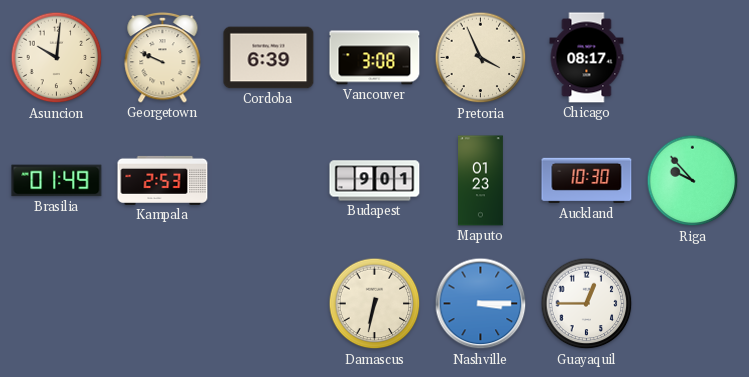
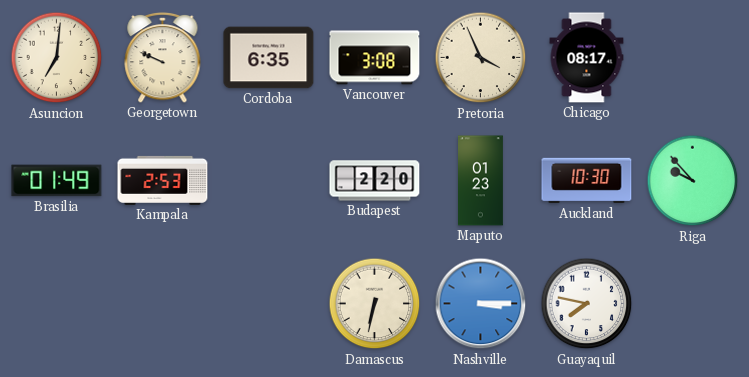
Asuncion: 10:01 -> 7:01 (57, 58)
Cordoba: 6:39 -> 6:35 (269, 58)
Budapest: 9:01 -> 2:20 (375, 181)
Guayaquil: 12:45 -> 7:47 (587, 304)
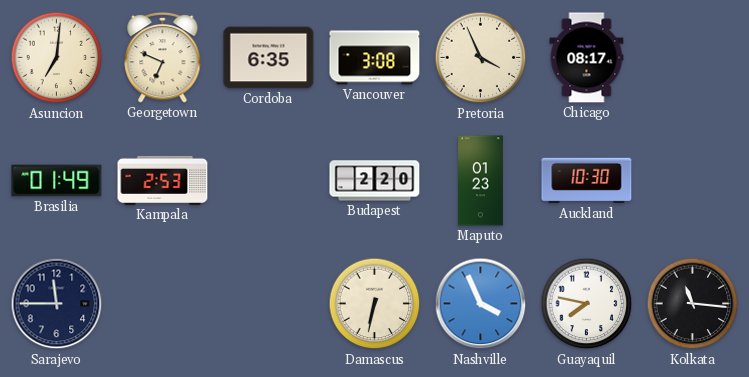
Georgetown: 9:49 -> 6:49 (163, 57)
Riga: 9:53 -> none (693, 181)
Sarajevo: none -> 11:45 (57, 304)
Nashville: 3:15 -> 3:56 (481, 304)
Kolkata: none -> 11:16 (693, 304)
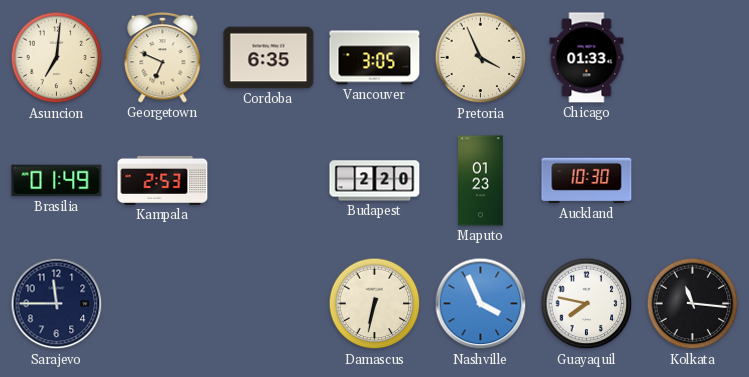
Vancouver: 3:08 -> 3:05 (375, 58)
Chicago: 08:17 -> 01:33 (587, 58)
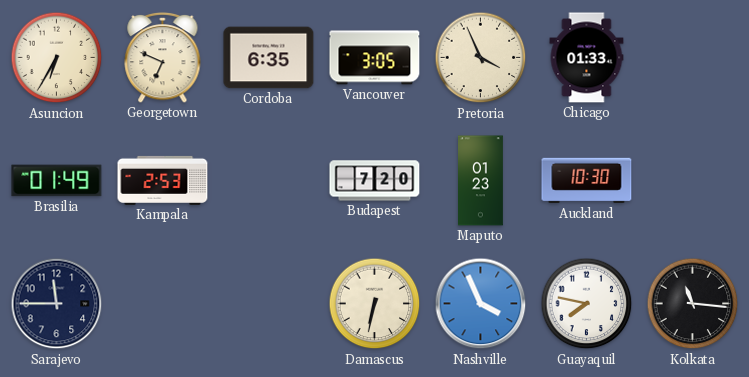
Asuncion: 7:01 -> 6:35 (57, 58)
Budapest: 2:20 -> 7:20 (375, 181)
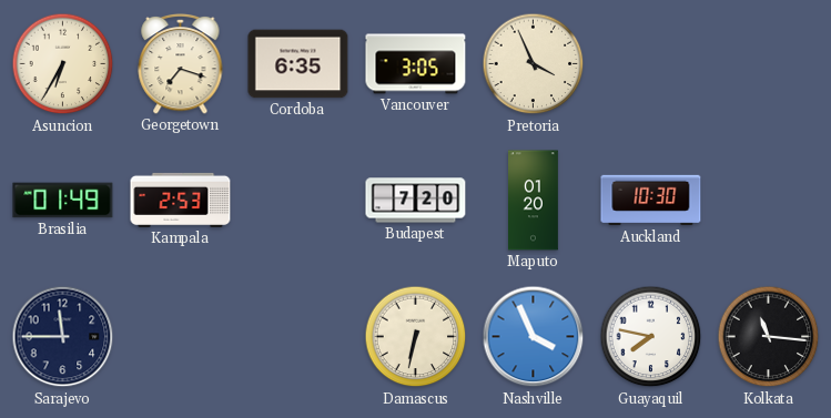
Georgetown: 6:49 -> 7:18 (181, 63)
Chicago: 01:33 -> none (587, 58)
Maputo: 01:23 -> 01:20 (534, 201)
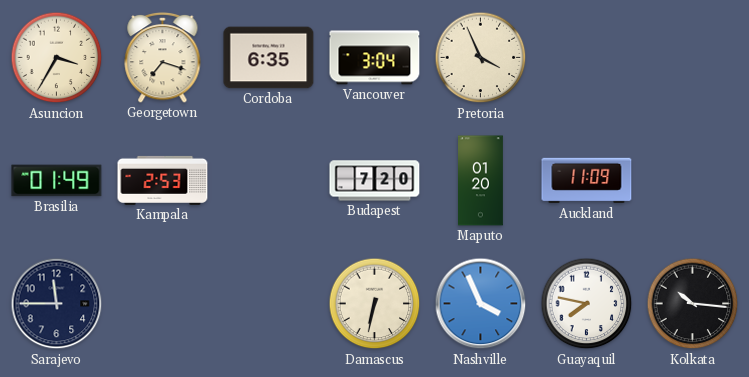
Asuncion: 6:35 -> 3:35 (57, 58)
Vancouver: 3:05 -> 3:04 (375, 58)
Auckland: 10:30 -> 11:09 (587, 181)
Kolkata: 11:16 -> 10:16 (693, 304)
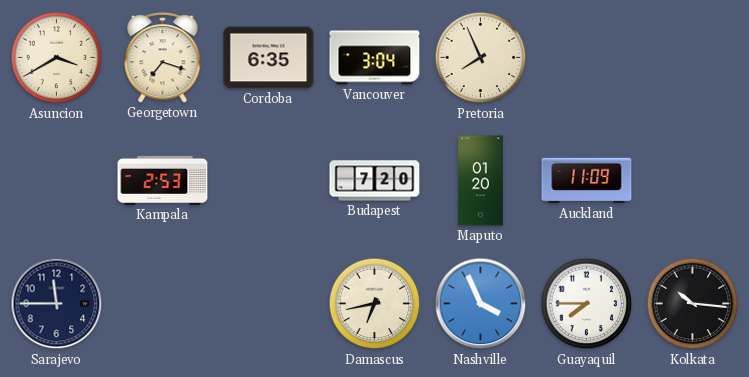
Asuncion: 3:35 -> 3:40 (57, 58)
Pretoria: 3:56 -> 7:56 (481, 58)
Brasilia: 01:49 -> none (57, 181)
Damascus: 6:32 -> 6:43 (375, 304)
Guayaquil: 7:47 -> 7:45 (587, 304)
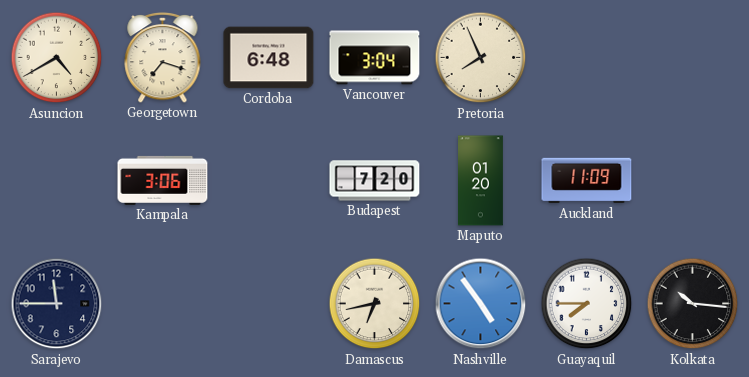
Asuncion: 3:40 -> 4:40 (57, 58)
Cordoba: 6:35 -> 6:48 (269, 58)
Kampala: 2:53 -> 3:06 (163, 180)
Nashville: 3:56 -> 4:54 (481, 304)
